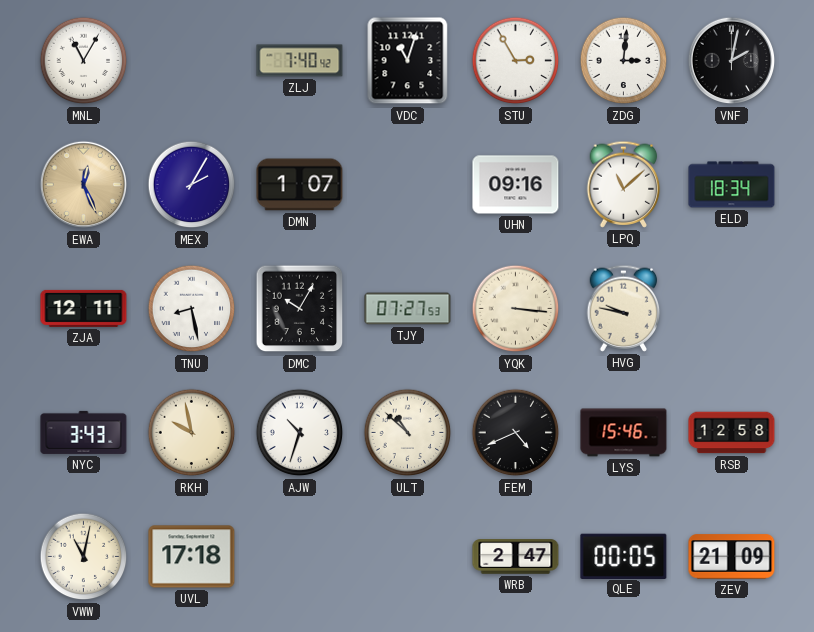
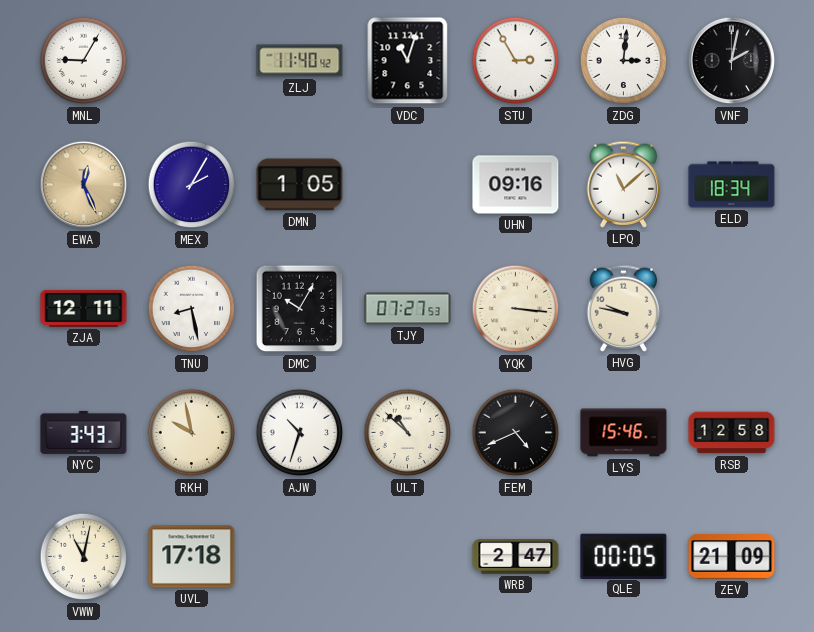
MNL: 11:05 -> 9:05 (84, 61)
ZLJ: 7:40 -> 11:40 (300, 61)
DMN: 1:07 -> 1:05 (300, 185)
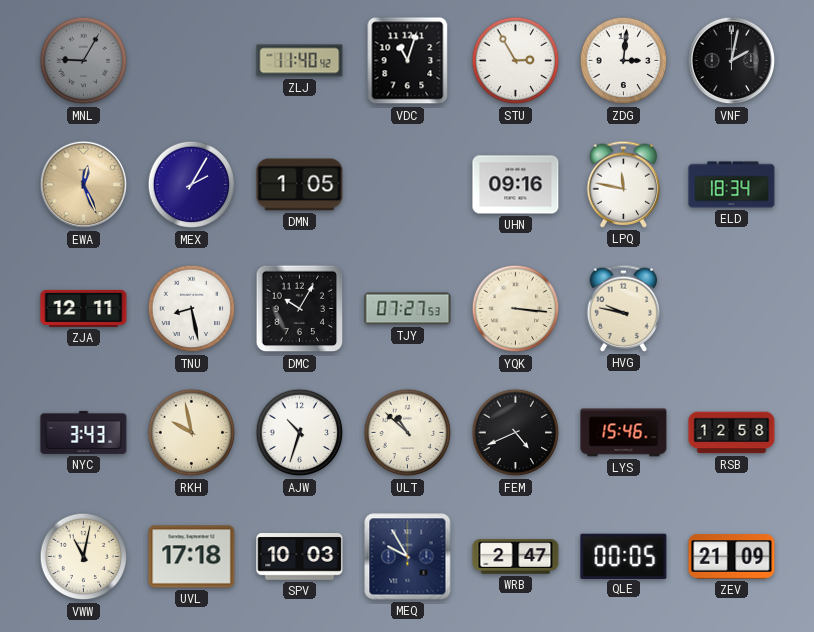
MNL dial: white -> grey (84, 61)
LPQ: 11:08 -> 11:47 (624, 184)
SPV: none -> 10:03 (300, 557)
MEQ: none -> 9:55 (408, 557)
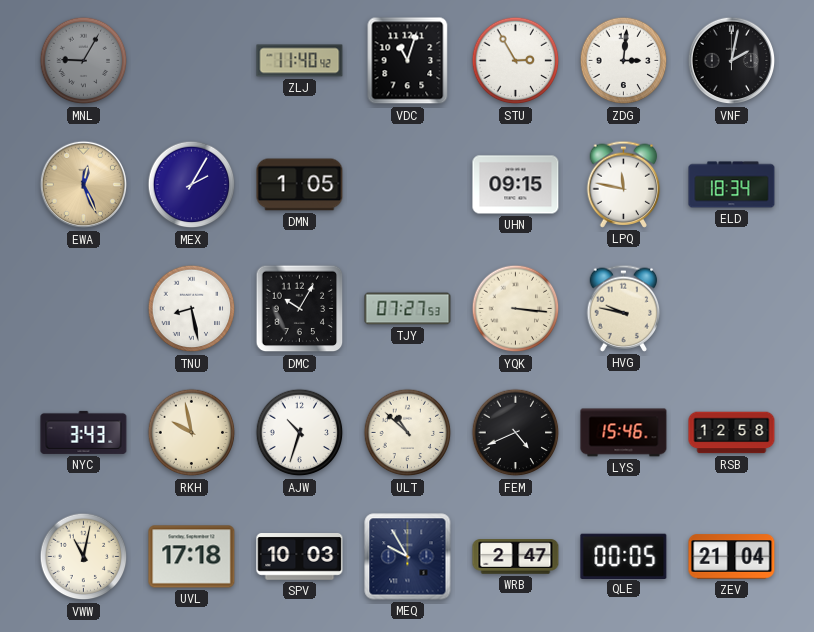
UHN: 09:16 -> 09:15 (516, 185)
ZJA: 12:11 -> none (84, 308)
ZEV: 21:09 -> 21:04 (732, 557)
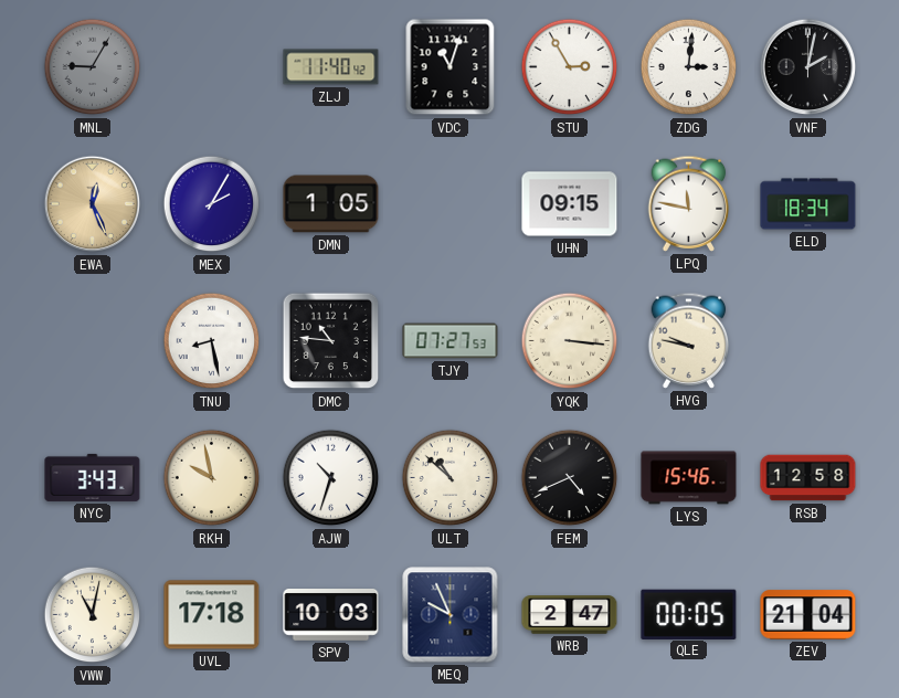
DMC: 10:05 -> 10:46 (331, 341)
MEQ: 9:55 -> 9:56 (451, 615)
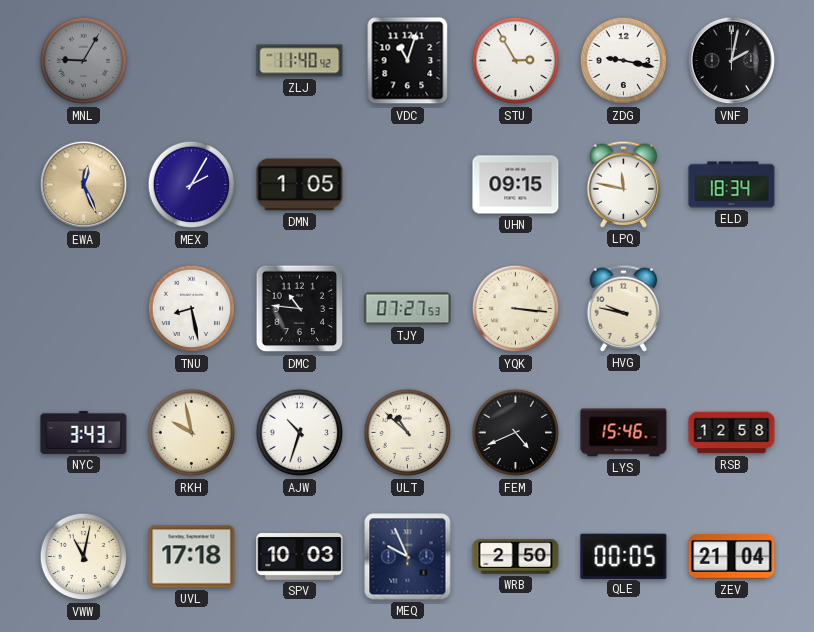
ZDG: 3:01 -> 9:17 (624, 61)
WRB: 2:47 -> 2:50 (516, 557)
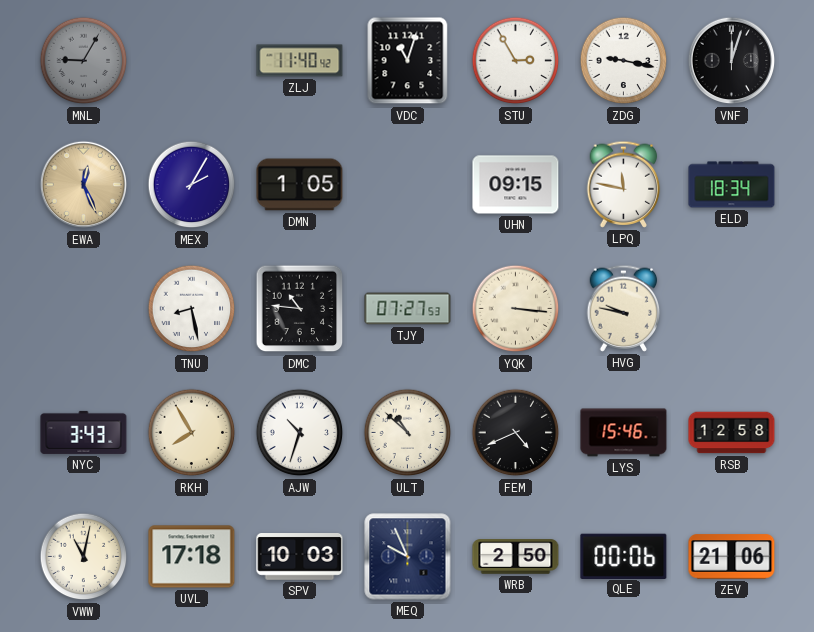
VNF: 2:02 -> 12:03 (732, 61)
RKH: 9:58 -> 7:55 (192, 433)
QLE: 00:05 -> 00:06 (624, 556)
ZEV: 21:04 -> 21:06 (732, 557)
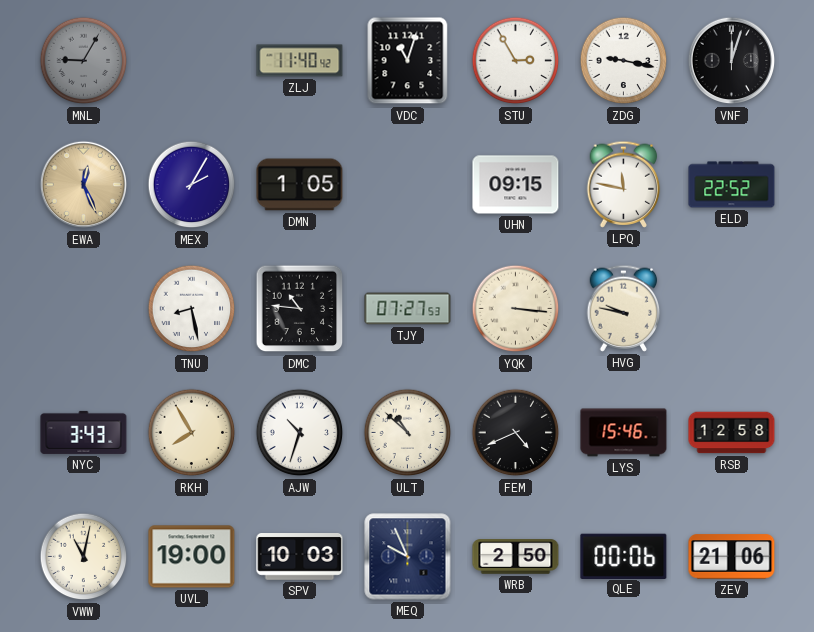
ELD: 18:34 -> 22:52 (732, 185)
UVL: 17:18 -> 19:00 (192, 557)
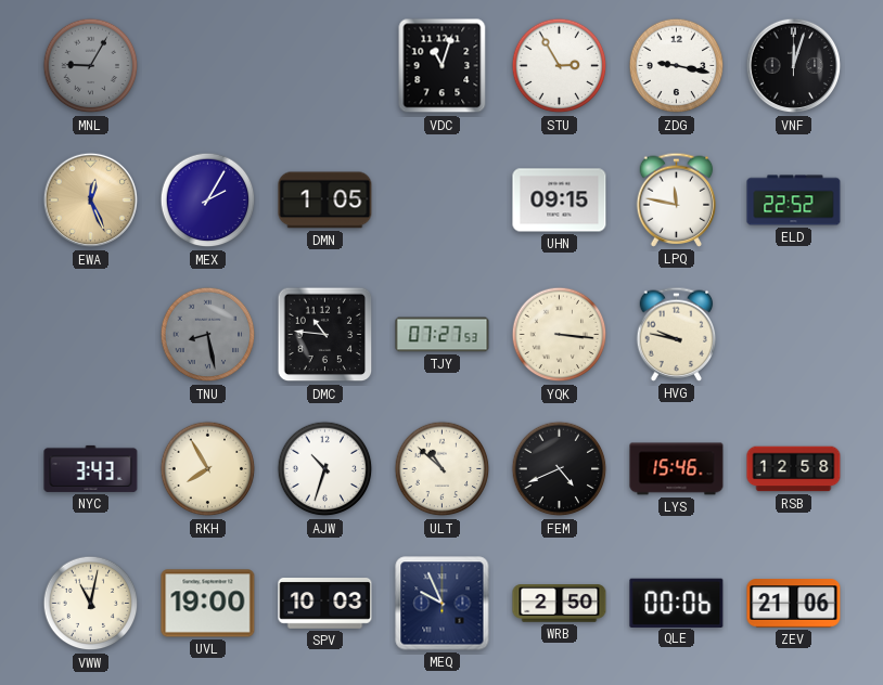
ZLJ: 11:40 -> none (300, 61)
TNU dial: white -> grey (208, 335)
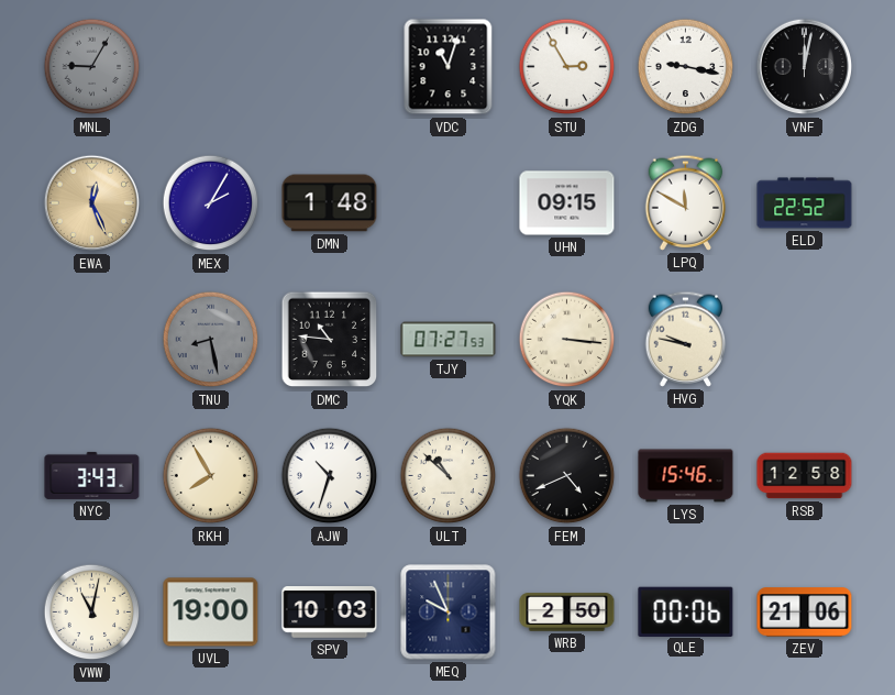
VNF: 12:03 -> 12:02 (805, 67)
DMN: 1:05 -> 1:48 (330, 203)
LPQ: 11:47 -> 11:50 (686, 202)
